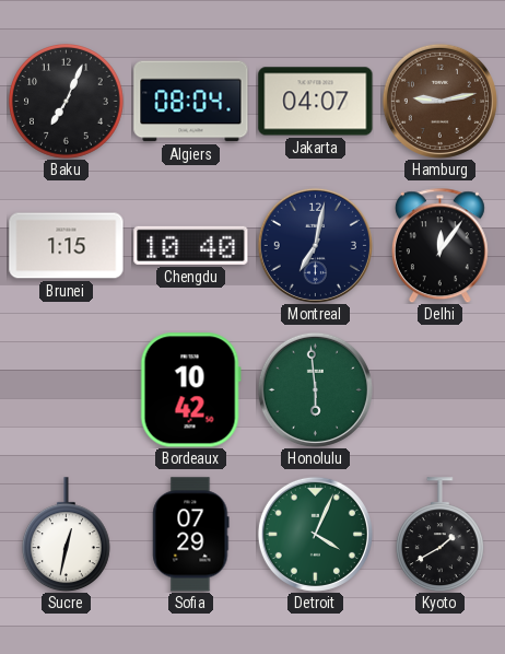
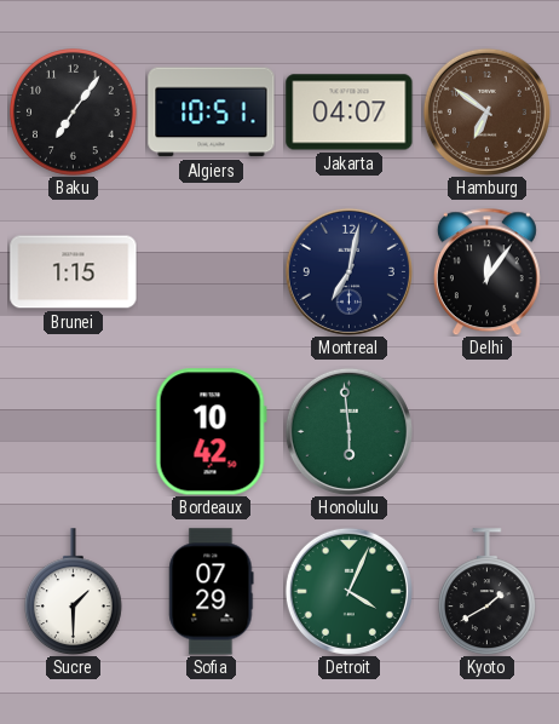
Baku: 7:04 -> 7:06 (74, 113)
Algiers: 08:04 -> 10:51 (212, 113)
Hamburg: 9:13 -> 6:51 (486, 111)
Chengdu: 10:40 -> none (191, 245)
Sucre: 12:32 -> 1:30 (73, 592)
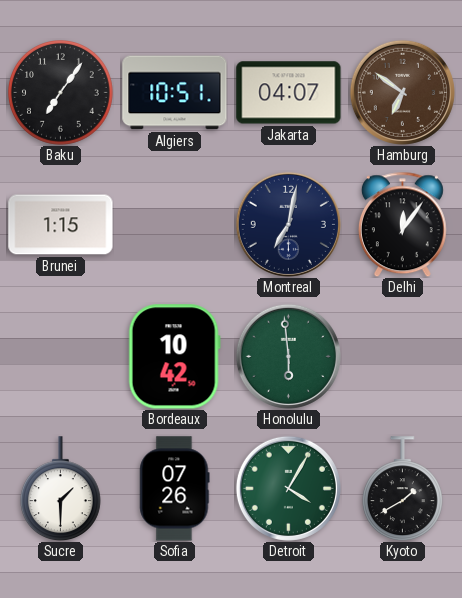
Sofia: 07:29 -> 07:26 (175, 489)
Detroit: 4:04 -> 4:05 (288, 488)
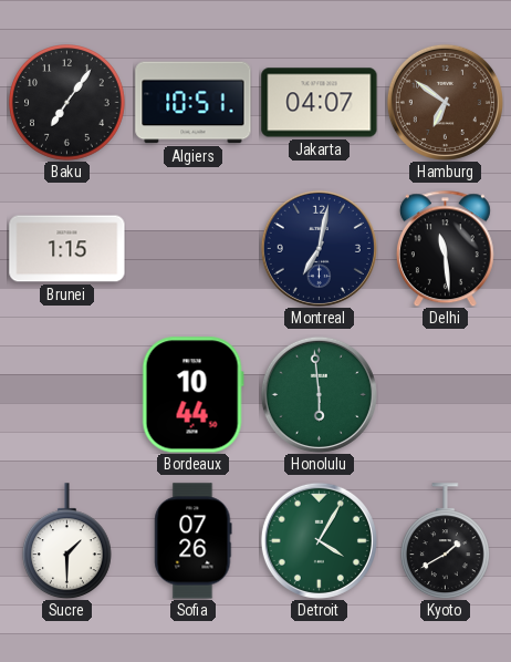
Delhi: 12:06 -> 11:29 (445, 248)
Bordeaux: 10:42 -> 10:44 (192, 395)
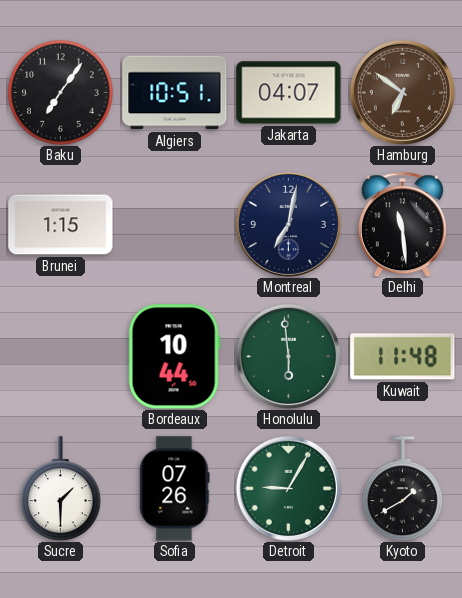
Kuwait: none -> 11:48 (403, 357)
Detroit: 4:05 -> 9:05 (288, 488)
